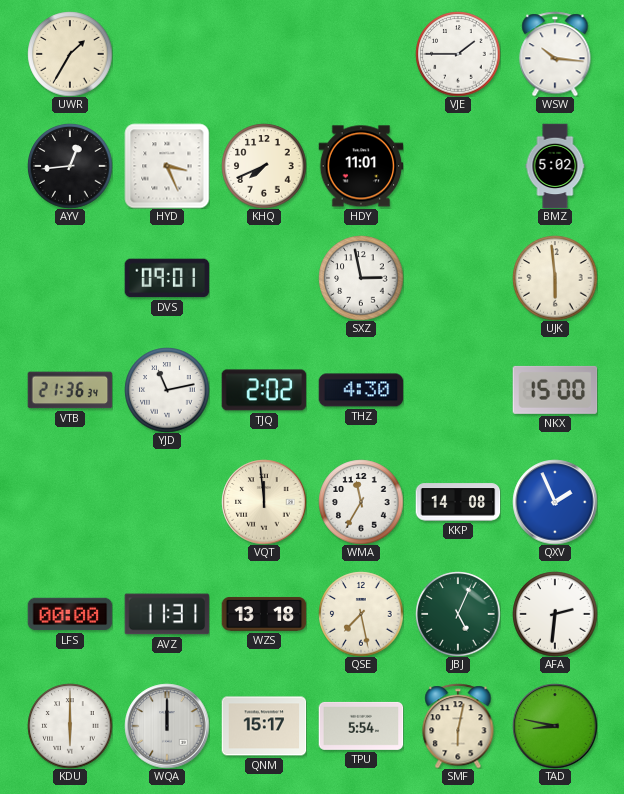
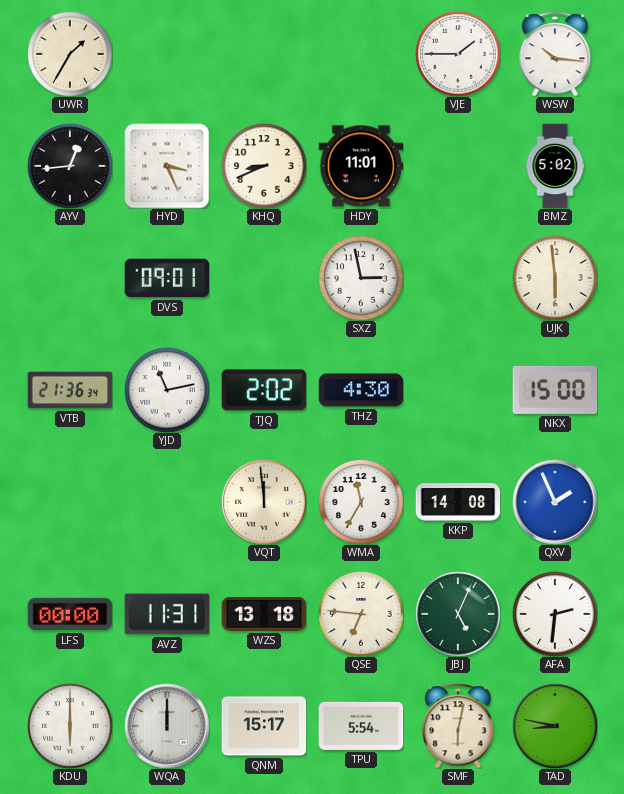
KHQ: 7:41 -> 8:41 (264, 166)
QSE: 7:28 -> 6:46 (361, 614)
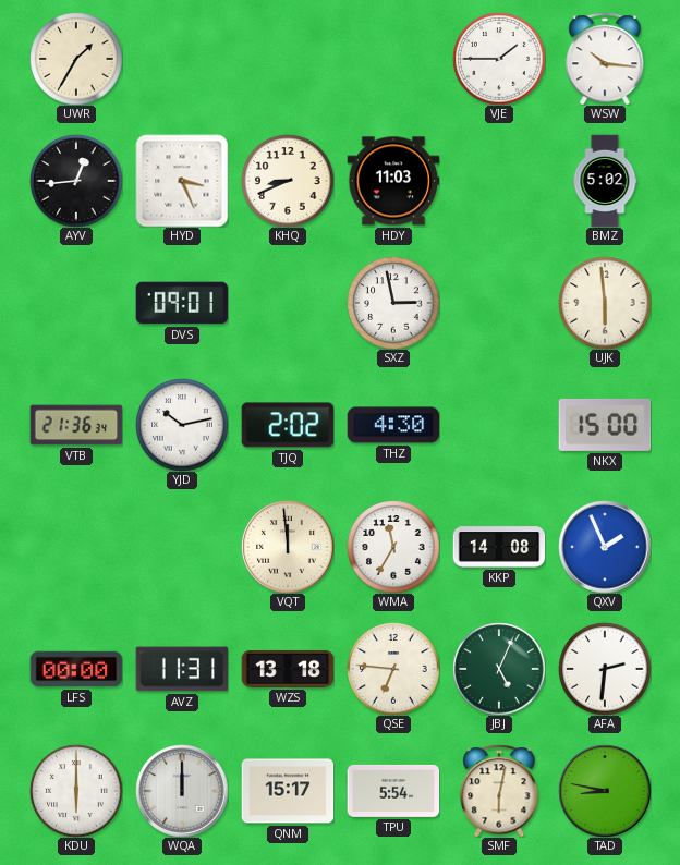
HDY: 11:01 -> 11:03 (393, 181)
YJD: 11:13 -> 10:13 (182, 425)
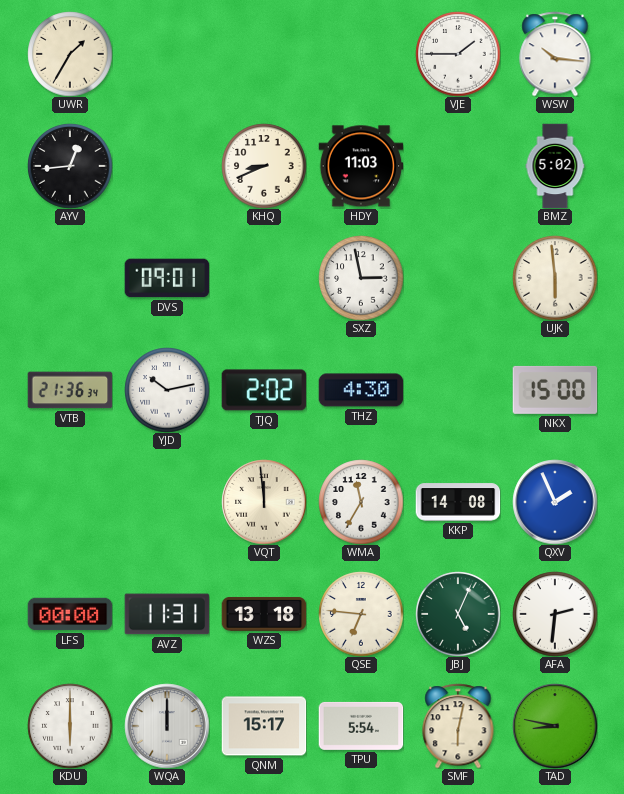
HYD: 3:26 -> none (182, 181)
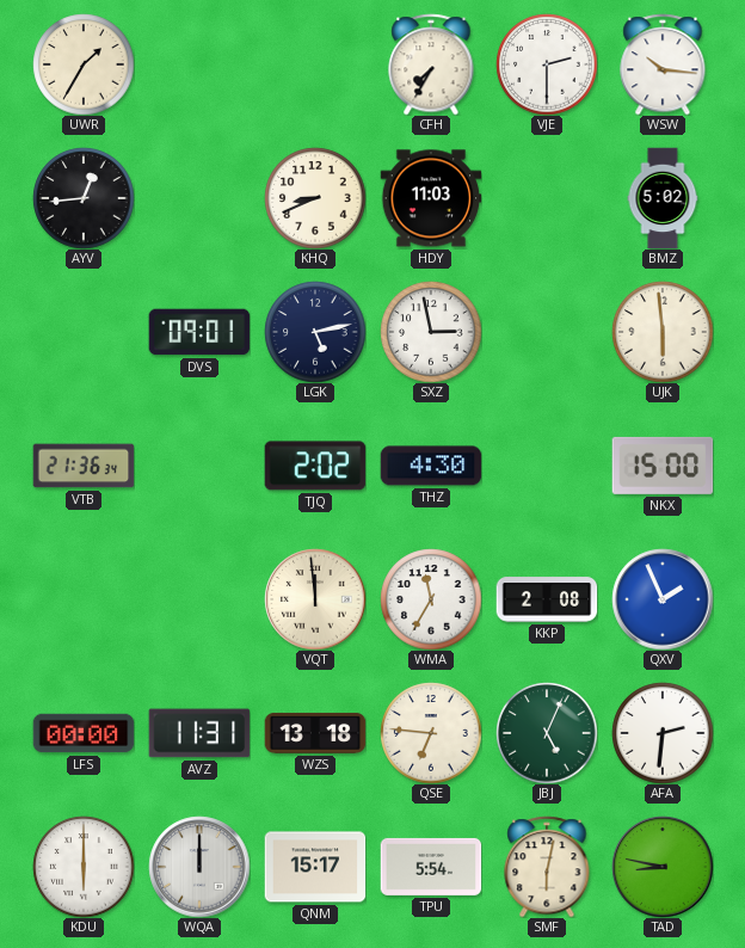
CFH: none -> 7:35 (431, 64)
VJE: 1:45 -> 2:30 (547, 64)
LGK: none -> 5:13 (315, 332)
YJD: 10:13 -> none (167, 390)
KKP: 14:08 -> 2:08 (547, 599)
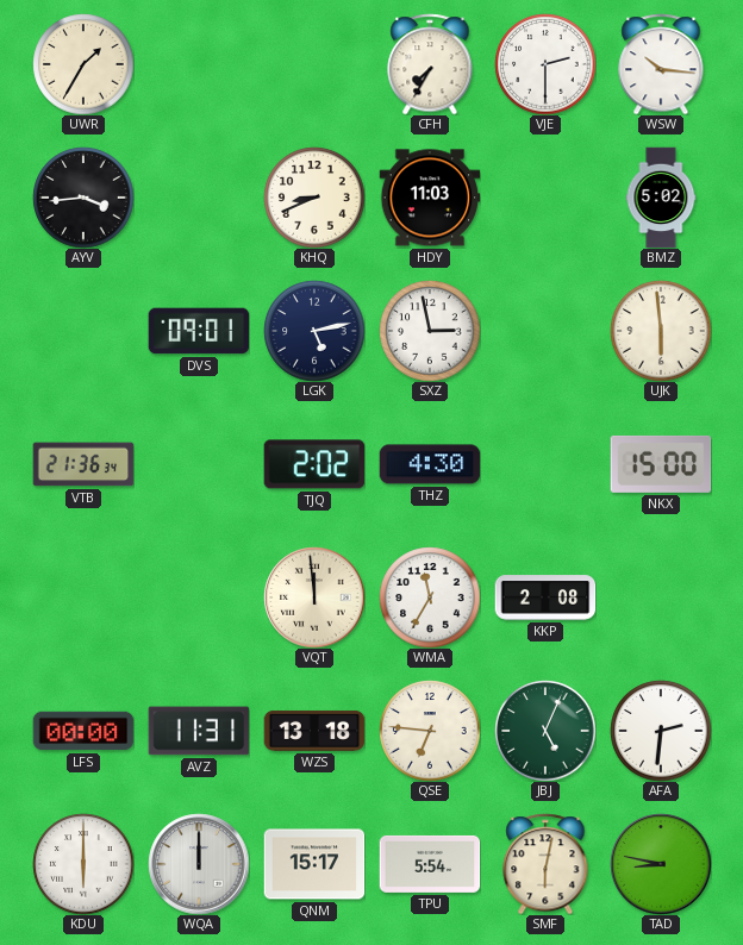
AYV: 12:44 -> 3:44 (83, 198)
QXV: 1:56 -> none (663, 599)
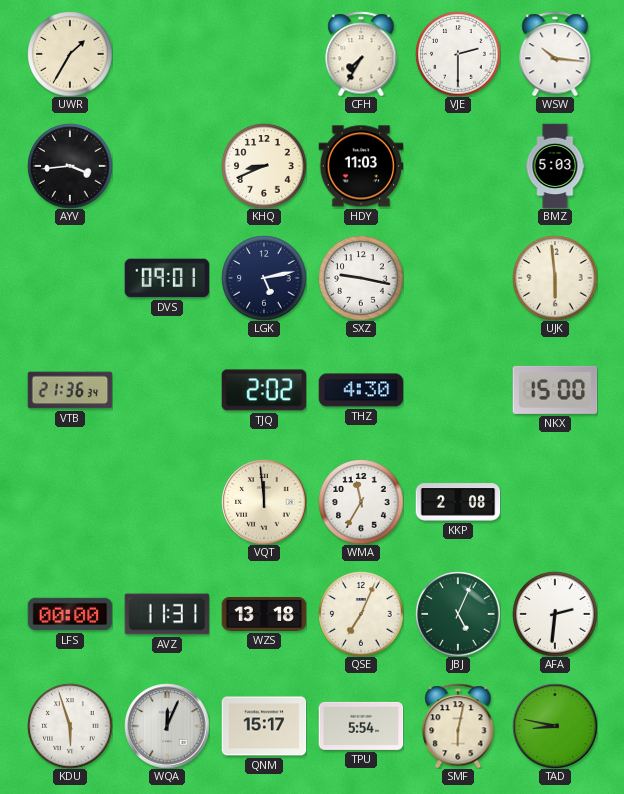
BMZ: 5:02 -> 5:03 (555, 166)
SXZ: 2:58 -> 9:17 (361, 278)
QSE: 6:46 -> 7:04 (361, 614)
KDU: 6:00 -> 5:57 (70, 726)
WQA: 12:00 -> 12:04 (167, 726)
